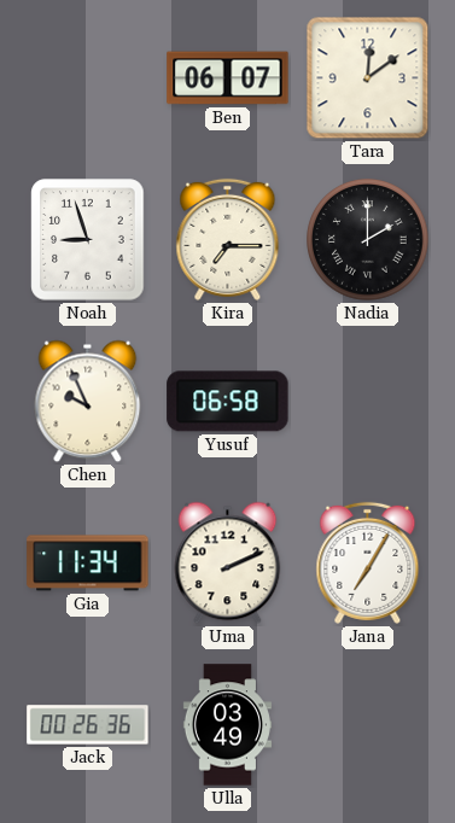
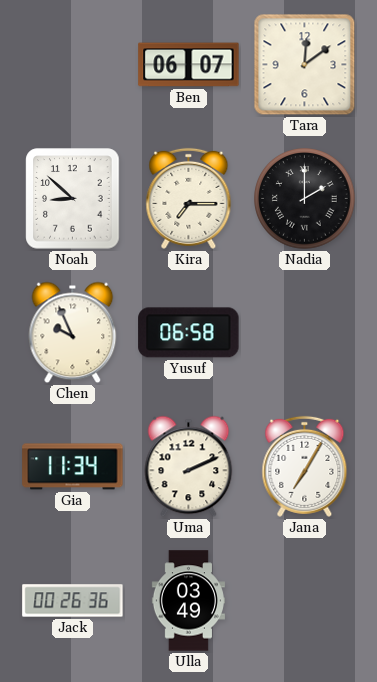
Noah: 8:57 -> 8:52 (73, 199)
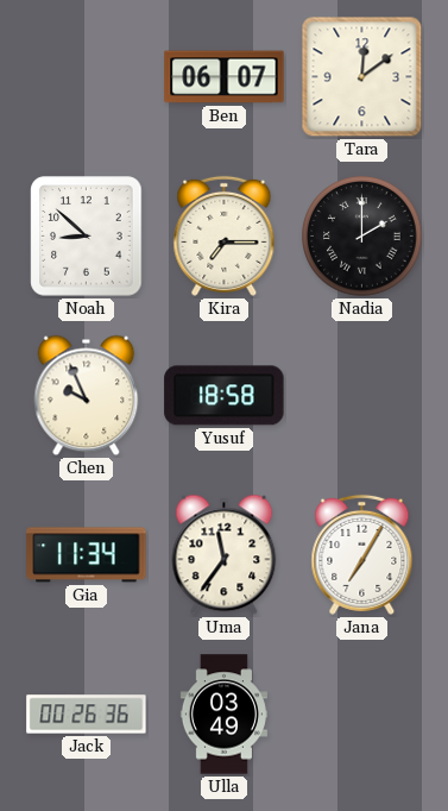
Yusuf: 06:58 -> 18:58 (225, 396)
Uma: 2:11 -> 11:36 (225, 555)
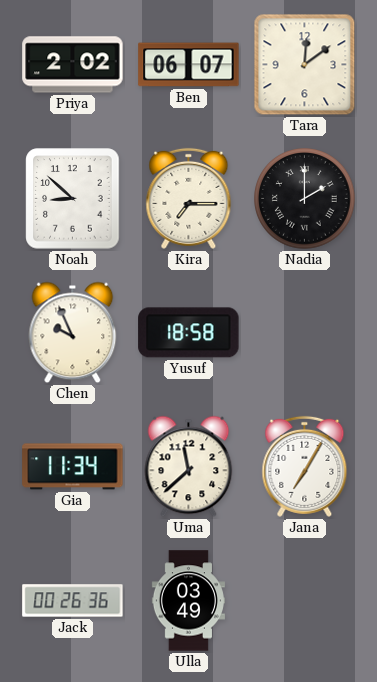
Priya: none -> 2:02 (73, 65)
Uma: 11:36 -> 11:38 (189, 467)
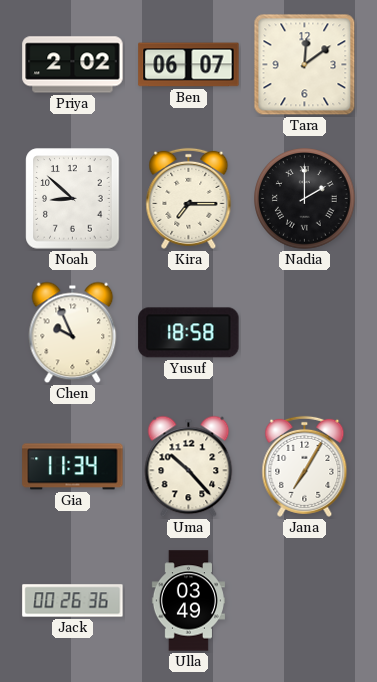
Uma: 11:38 -> 10:23 (189, 467)
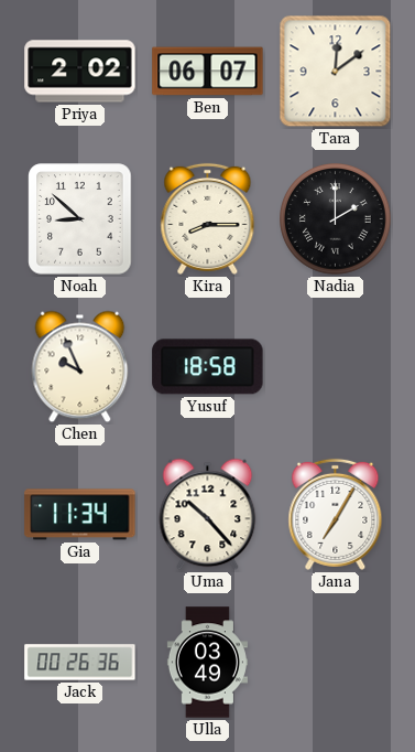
Kira: 7:15 -> 8:15 (208, 218)
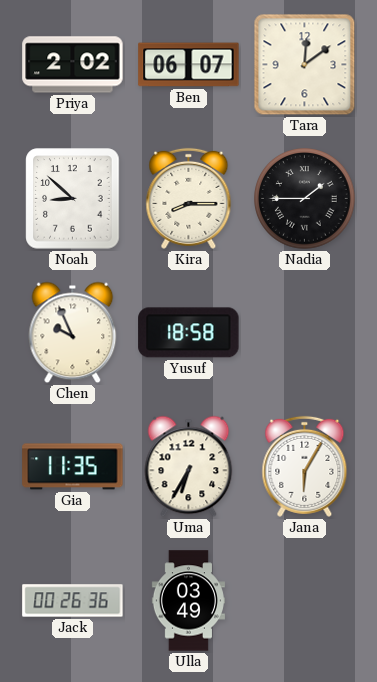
Nadia: 2:00 -> 1:45 (305, 199)
Gia: 11:34 -> 11:35 (73, 467)
Uma: 10:23 -> 6:35 (189, 467)
Jana: 7:05 -> 6:05 (305, 466)
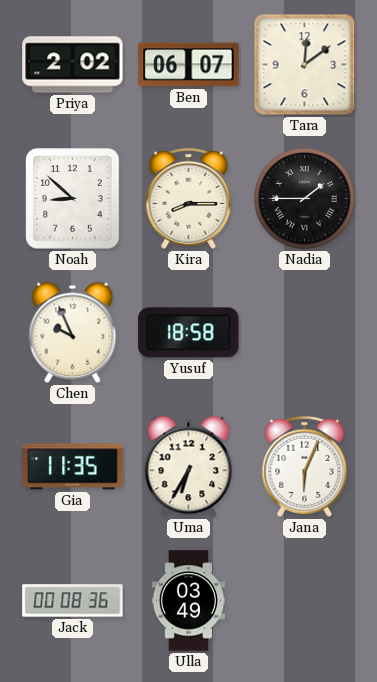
Jana: 6:05 -> 6:04 (305, 466)
Jack: 00:26 -> 00:08 (73, 601)
